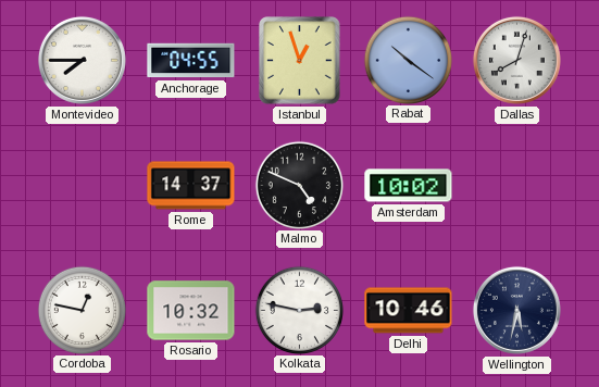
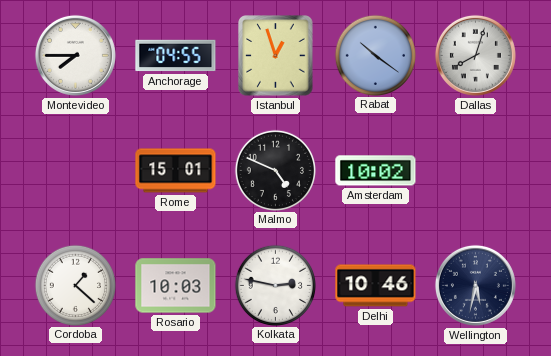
Rome: 14:37 -> 15:01 (176, 171)
Cordoba: 12:47 -> 1:22 (75, 285)
Rosario: 10:32 -> 10:03 (176, 286)
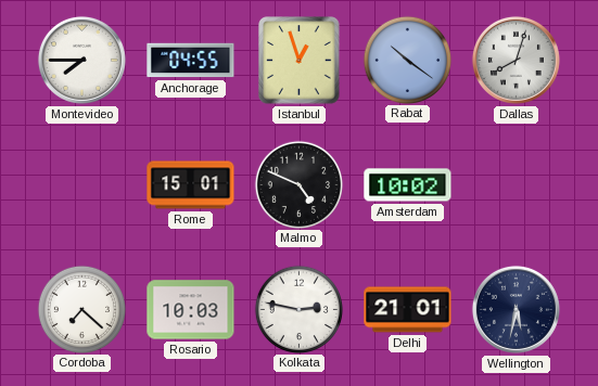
Cordoba: 1:22 -> 7:22 (81, 309)
Delhi: 10:46 -> 21:01 (408, 310)
